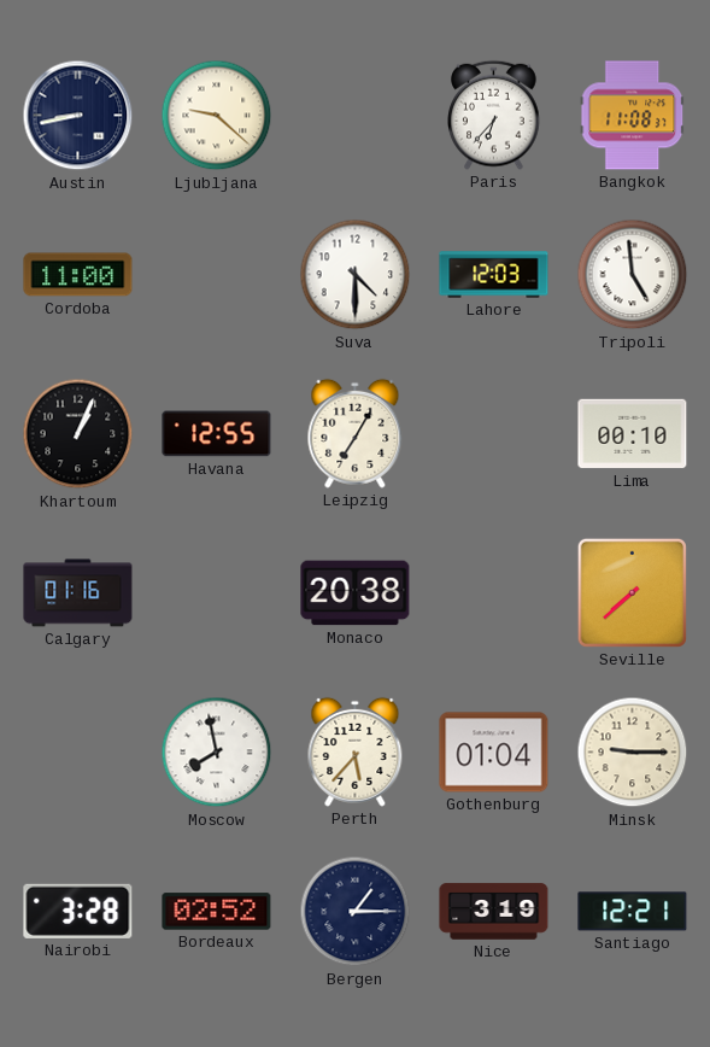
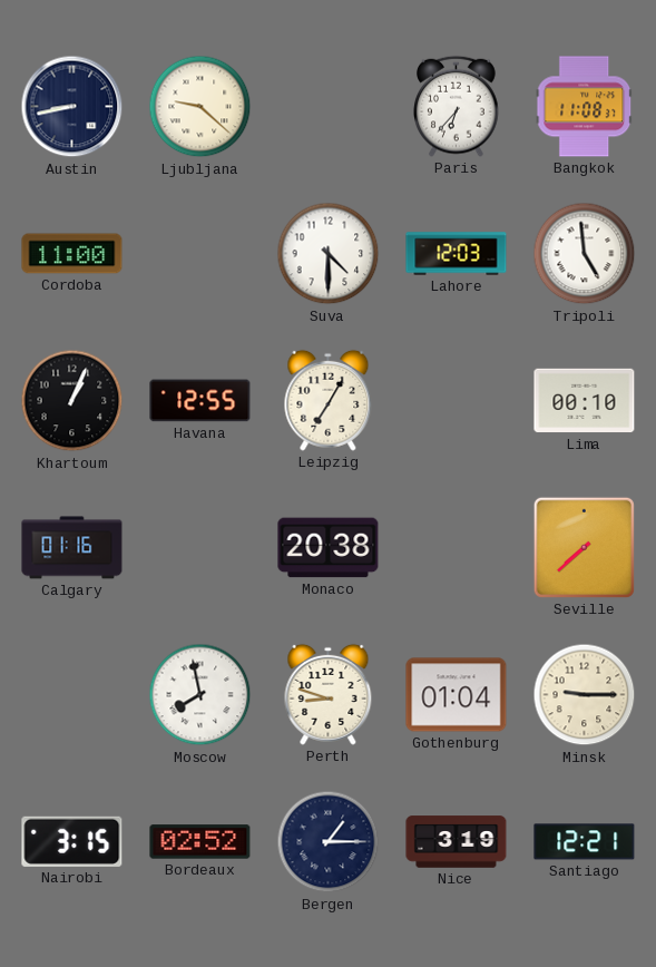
Perth: 5:37 -> 8:48 (329, 694)
Nairobi: 3:28 -> 3:15 (72, 841)
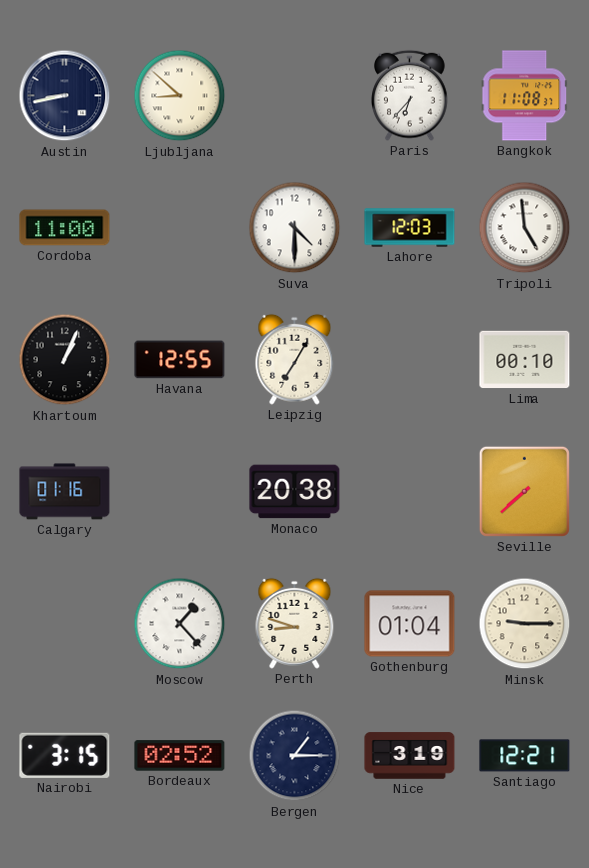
Ljubljana: 9:22 -> 8:52 (180, 96)
Moscow: 7:58 -> 1:23 (180, 624)
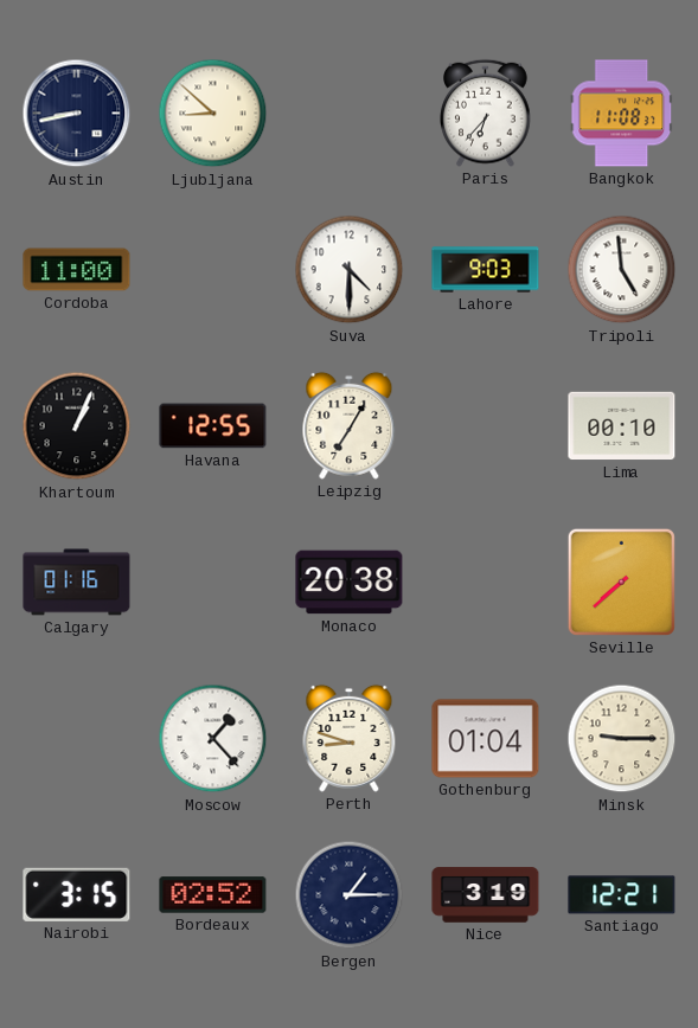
Lahore: 12:03 -> 9:03 (486, 270)
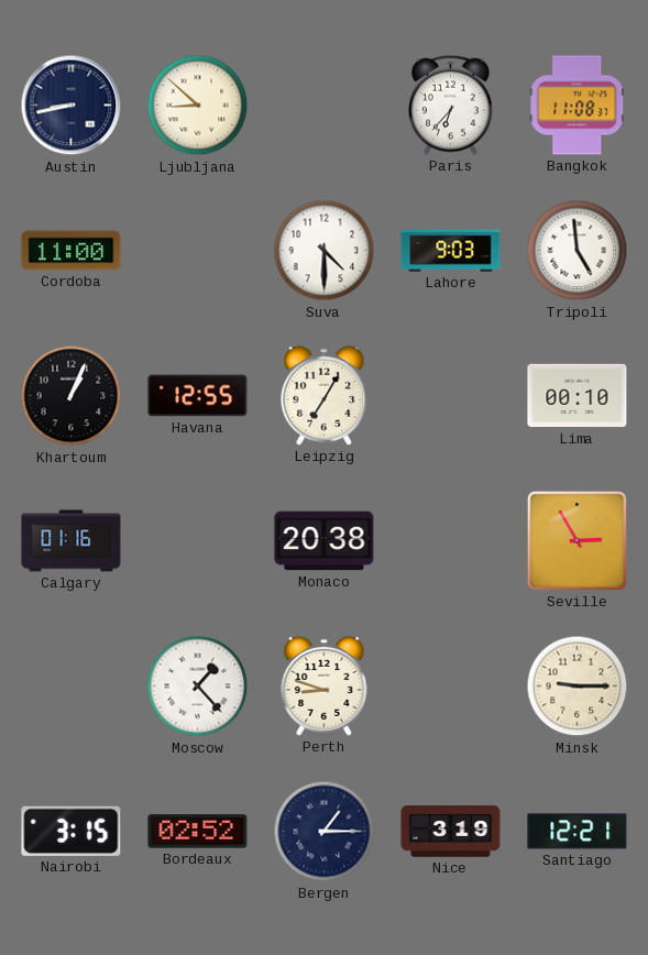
Seville: 7:38 -> 2:55 (576, 540)
Gothenburg: 01:04 -> none (486, 739)
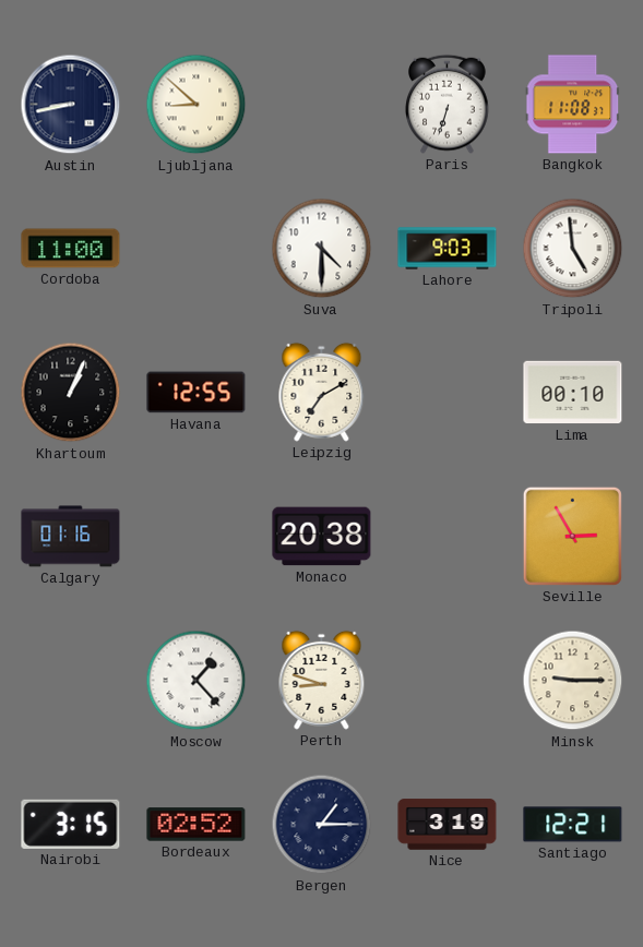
Paris: 6:37 -> 6:33 (448, 104)
Leipzig: 7:05 -> 7:10 (322, 392)
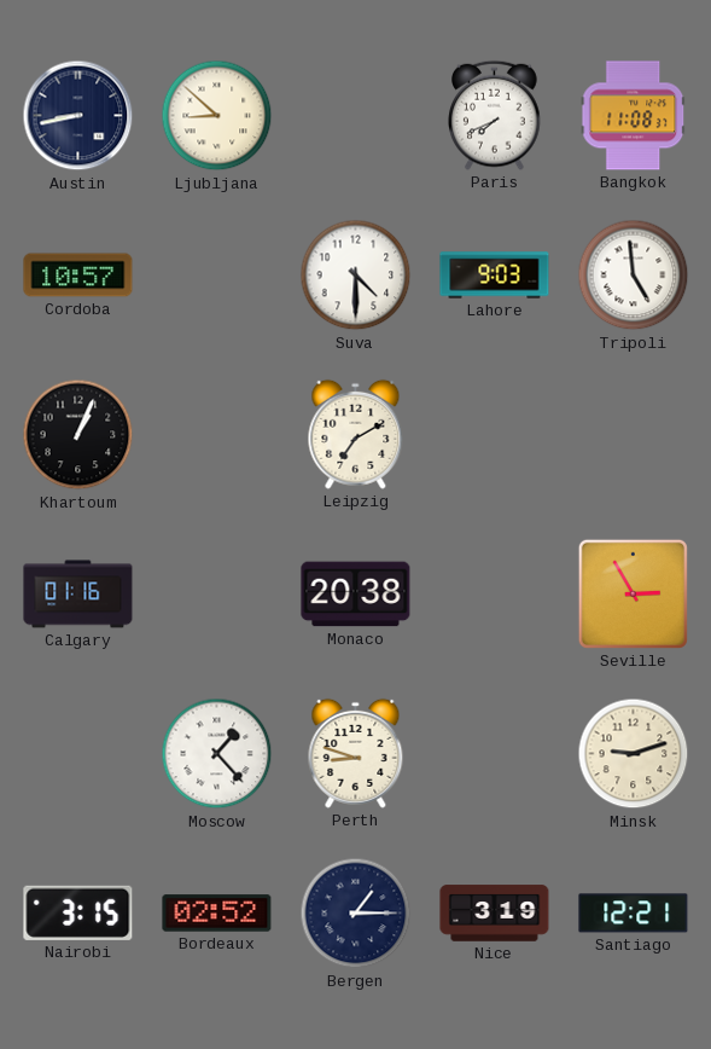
Paris: 6:33 -> 7:41 (495, 115)
Cordoba: 11:00 -> 10:57 (78, 276)
Havana: 12:55 -> none (197, 393)
Lima: 00:10 -> none (573, 393)
Minsk: 9:15 -> 9:12 (634, 754)
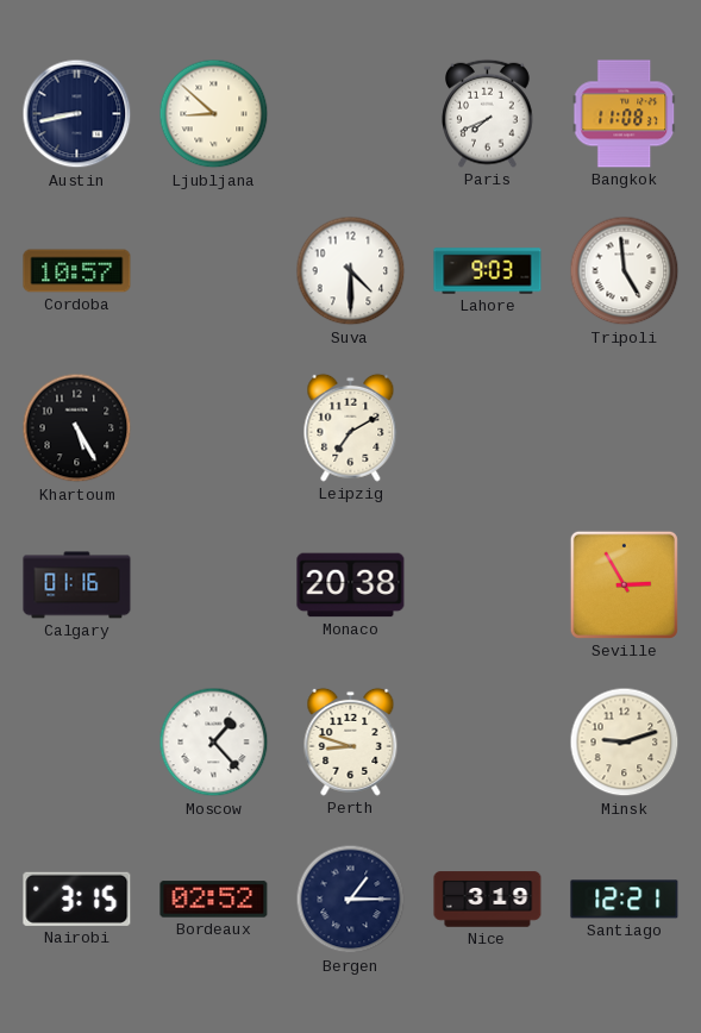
Khartoum: 1:04 -> 5:25 (77, 428)
